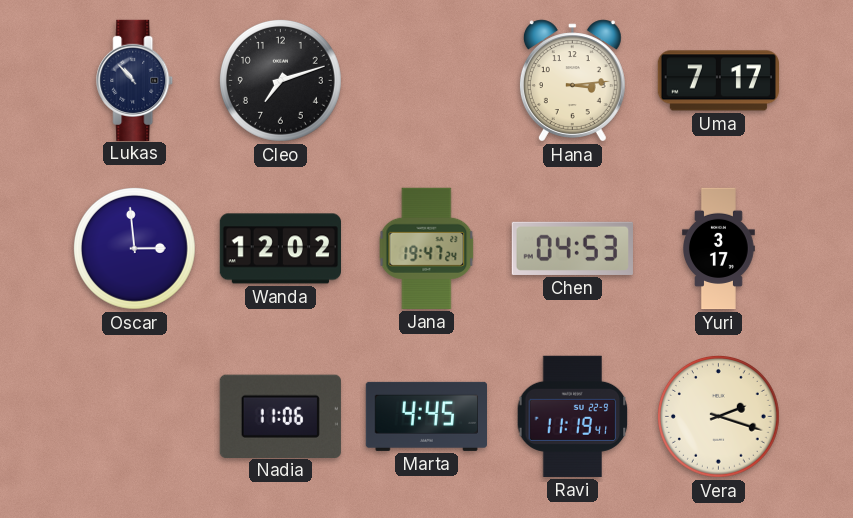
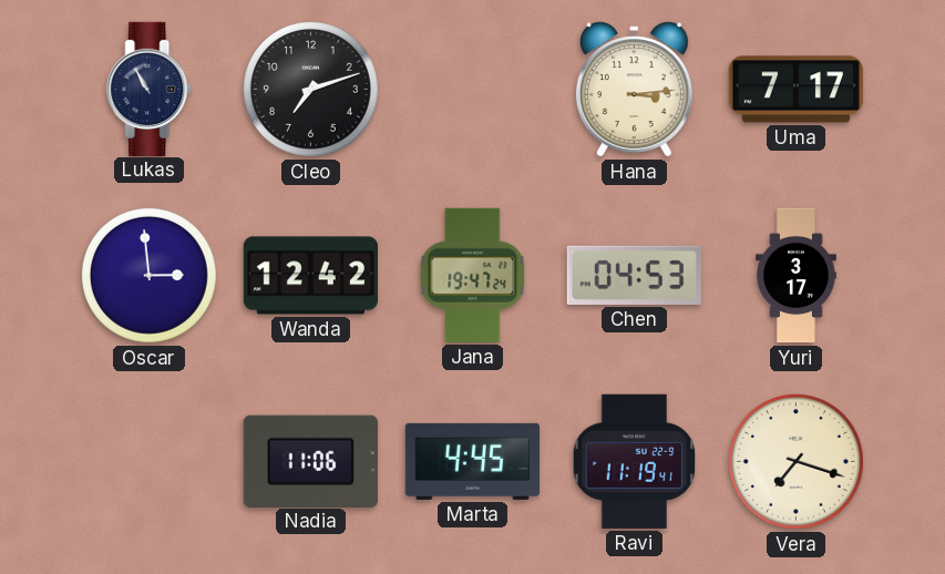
Lukas: 10:53 -> 10:55 (150, 89)
Wanda: 12:02 -> 12:42 (310, 276)
Vera: 2:18 -> 7:18 (797, 462)
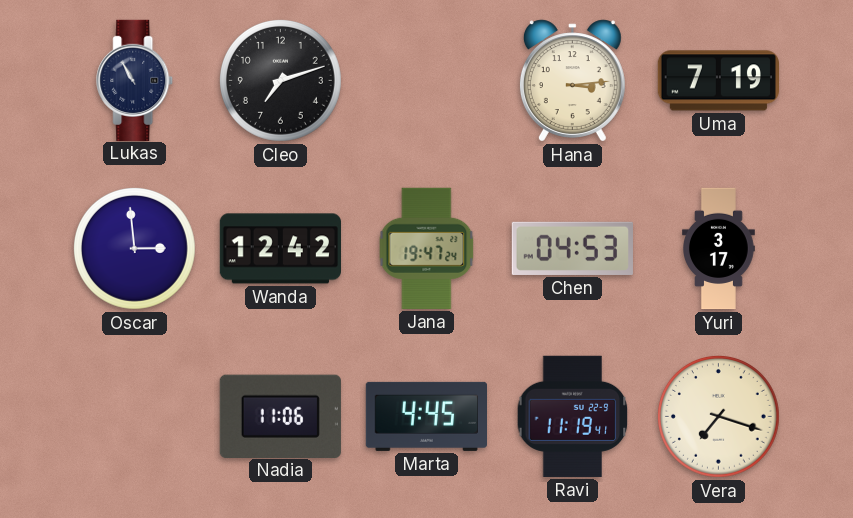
Uma: 7:17 -> 7:19 (718, 81)
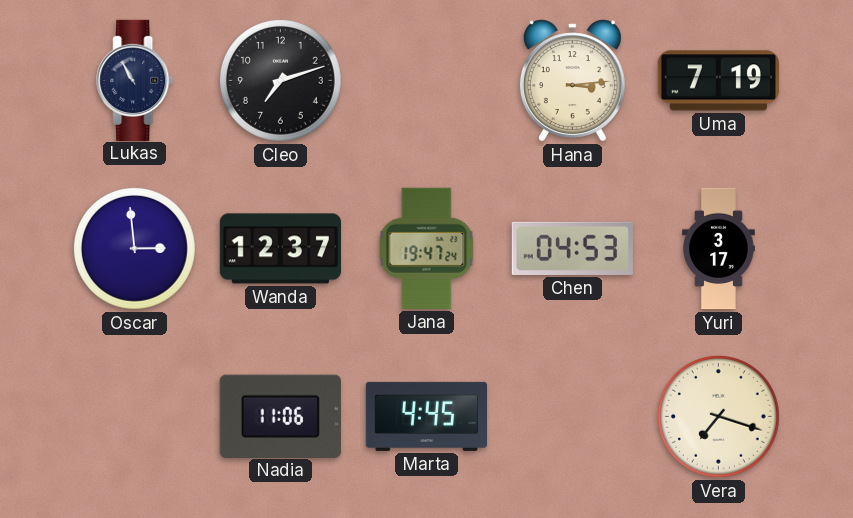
Wanda: 12:42 -> 12:37 (280, 249)
Ravi: 11:19 -> none (573, 416)
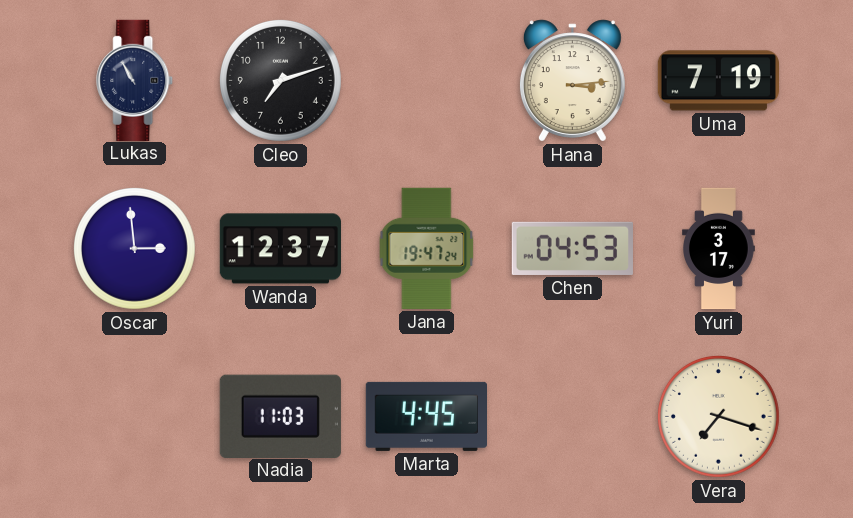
Nadia: 11:06 -> 11:03 (280, 416)
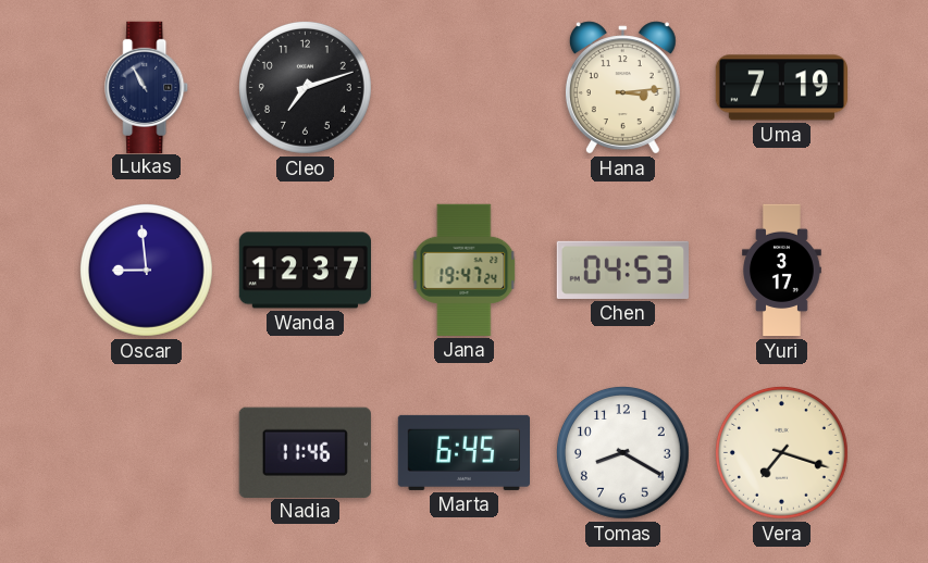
Oscar: 2:59 -> 8:59 (147, 271)
Nadia: 11:03 -> 11:46 (305, 452)
Marta: 4:45 -> 6:45 (463, 452)
Tomas: none -> 8:20 (623, 453)
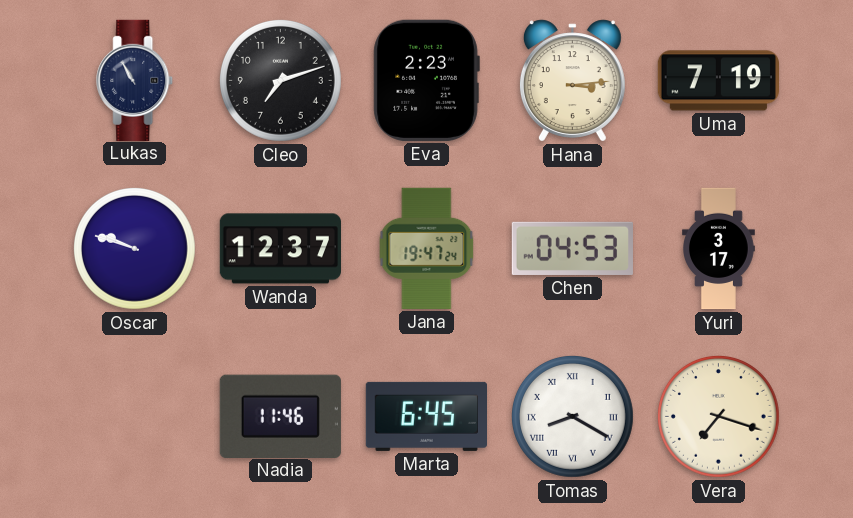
Eva: none -> 2:23 (426, 80)
Oscar: 8:59 -> 9:48 (135, 249)
Tomas numerals: Arabic -> Roman (573, 417)
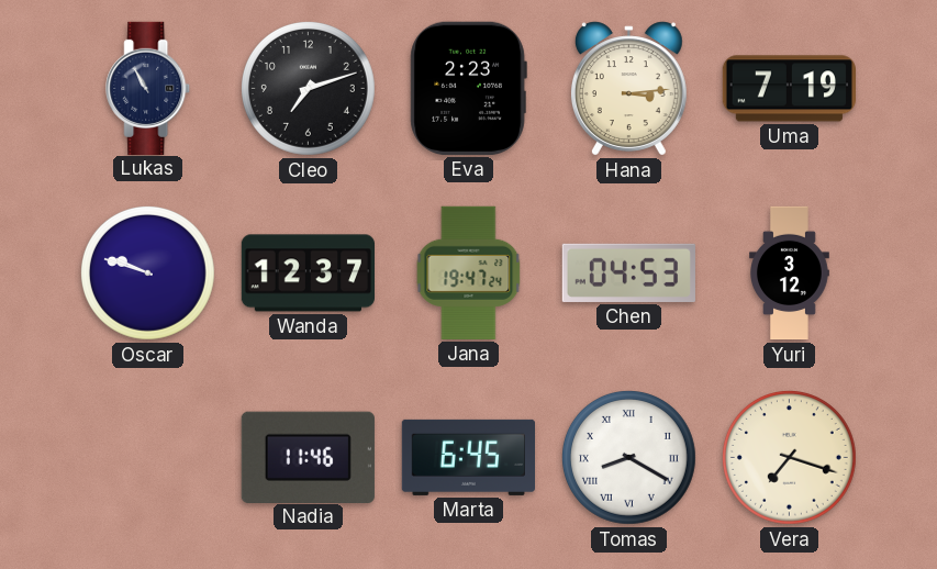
Yuri: 3:17 -> 3:12 (790, 274)
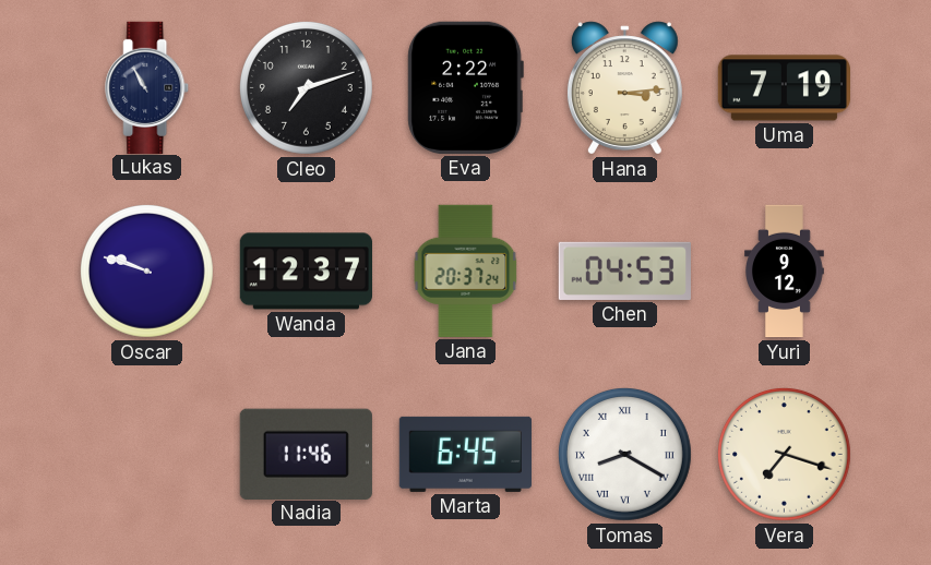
Eva: 2:23 -> 2:22 (465, 87)
Jana: 19:47 -> 20:37 (466, 271)
Yuri: 3:12 -> 9:12 (785, 272)
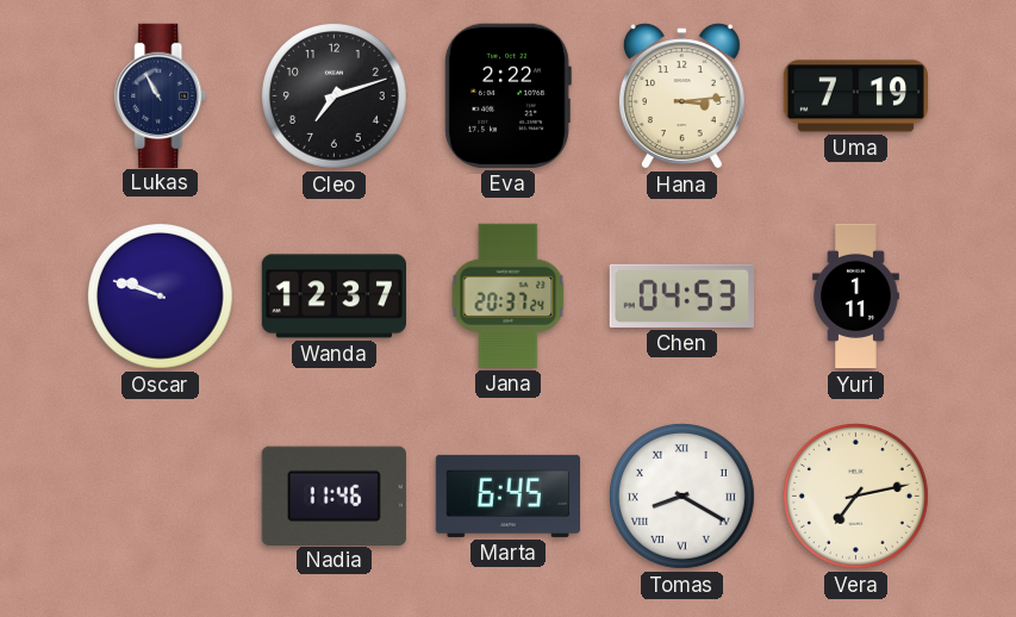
Yuri: 9:12 -> 1:11 (856, 297)
Vera: 7:18 -> 7:13 (856, 497)
